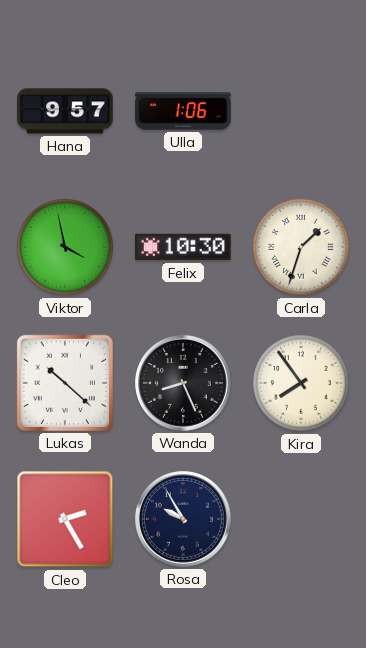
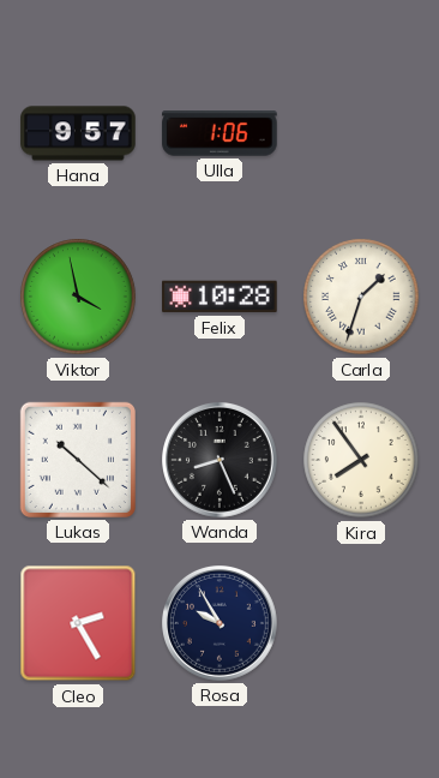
Felix: 10:30 -> 10:28 (220, 297)
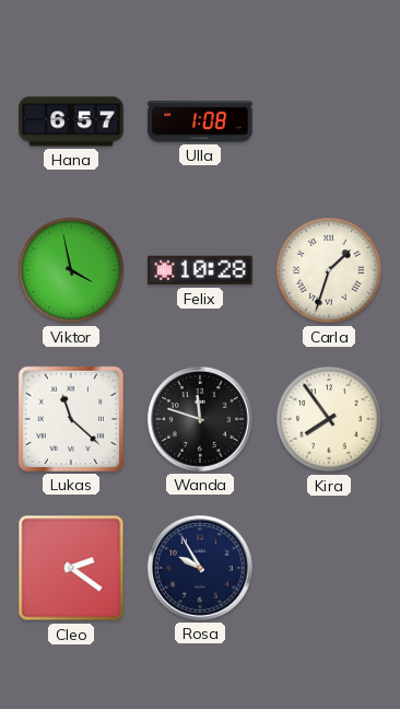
Hana: 9:57 -> 6:57 (71, 121)
Ulla: 1:06 -> 1:08 (200, 121)
Lukas: 10:22 -> 11:22 (71, 419)
Wanda: 8:26 -> 11:48 (201, 420)
Cleo: 2:25 -> 2:21 (71, 568)
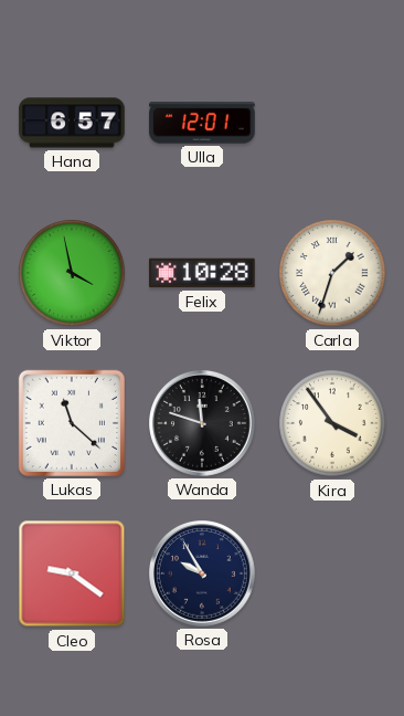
Ulla: 1:08 -> 12:01 (202, 123)
Kira: 7:54 -> 3:54 (332, 423)
Cleo: 2:21 -> 9:21 (72, 573)
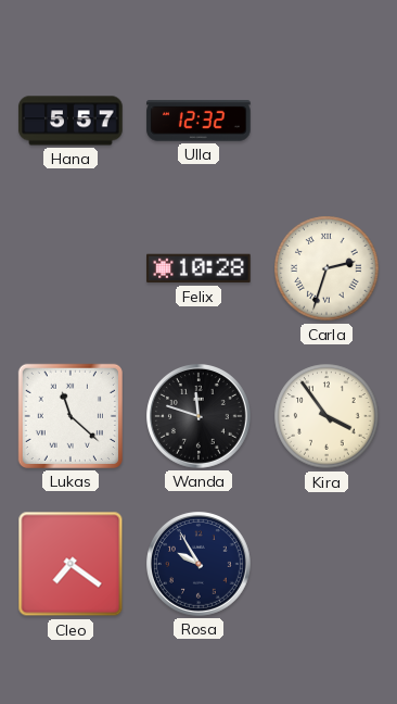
Hana: 6:57 -> 5:57 (71, 121)
Ulla: 12:01 -> 12:32 (198, 121)
Viktor: 3:58 -> none (72, 273)
Carla: 1:33 -> 2:33 (326, 268)
Cleo: 9:21 -> 7:21 (71, 564)
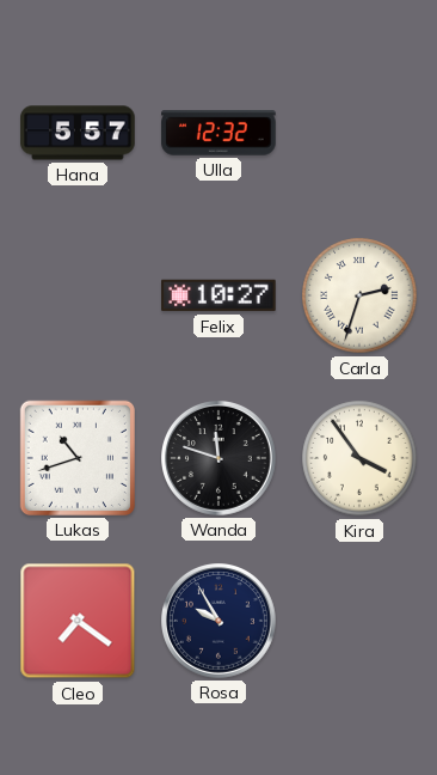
Felix: 10:28 -> 10:27 (219, 295)
Lukas: 11:22 -> 10:42 (78, 458)
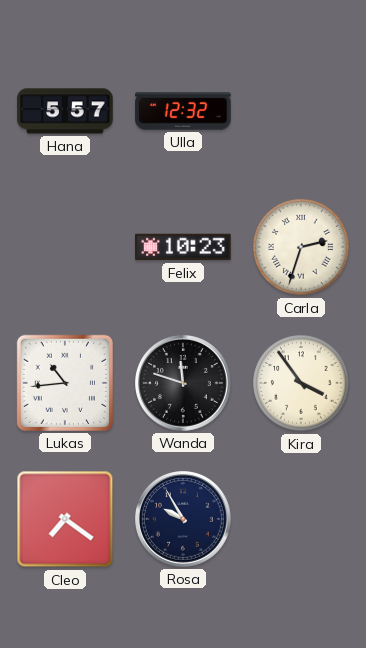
Felix: 10:27 -> 10:23 (183, 247)
Lukas: 10:42 -> 10:44 (65, 383)
